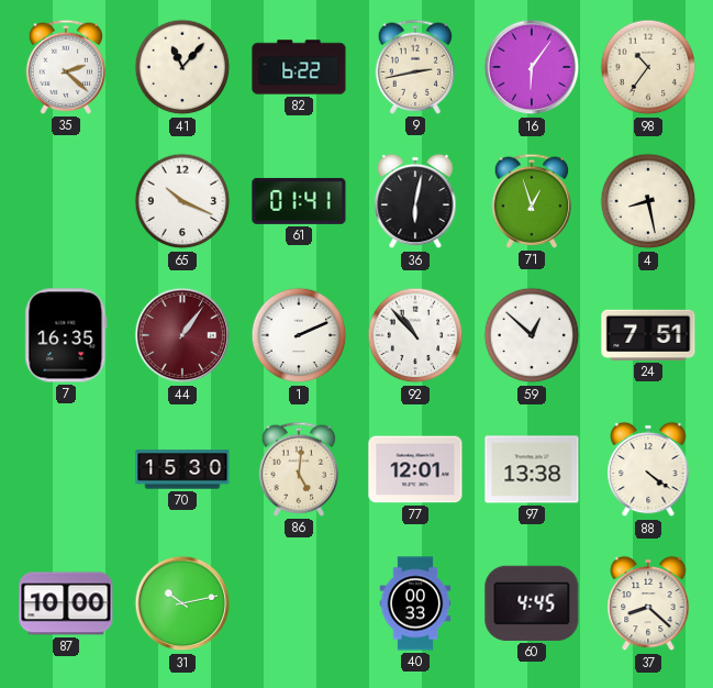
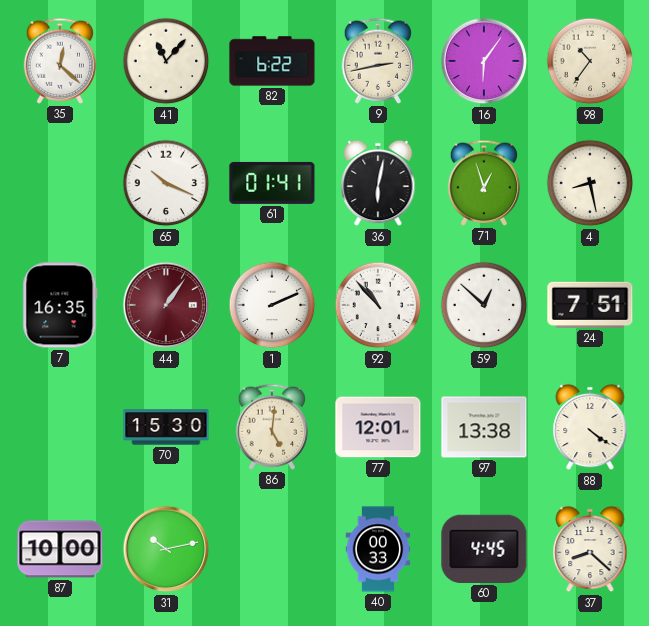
35: 2:22 -> 12:22 (60, 61)
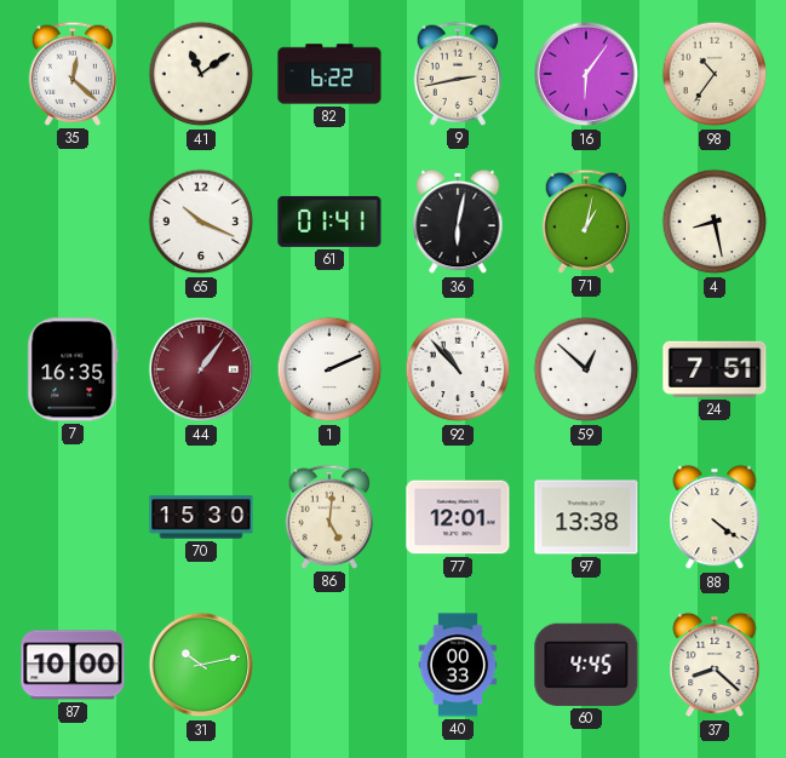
41: 11:07 -> 11:09 (201, 74)
71: 12:57 -> 1:02 (586, 222)
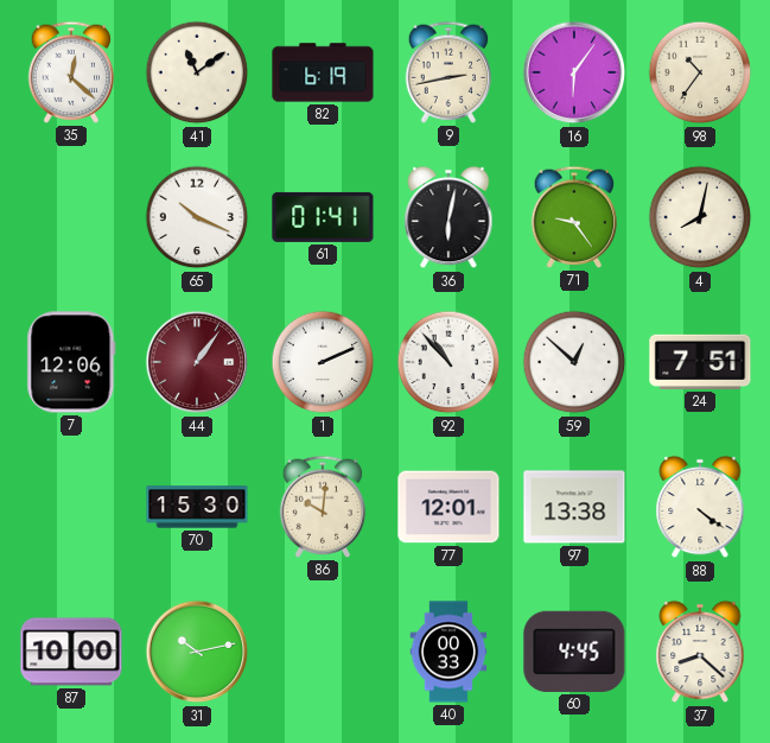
82: 6:22 -> 6:19 (323, 72)
71: 1:02 -> 9:24 (574, 217)
4: 8:28 -> 8:02 (700, 217)
7: 16:35 -> 12:06 (71, 362)
86: 5:01 -> 10:01 (323, 507)
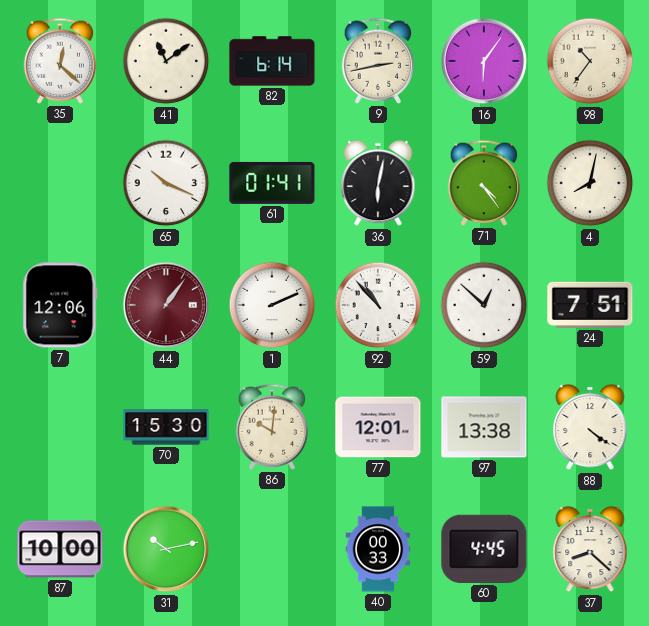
82: 6:19 -> 6:14 (272, 61)
71: 9:24 -> 4:24 (484, 183)
